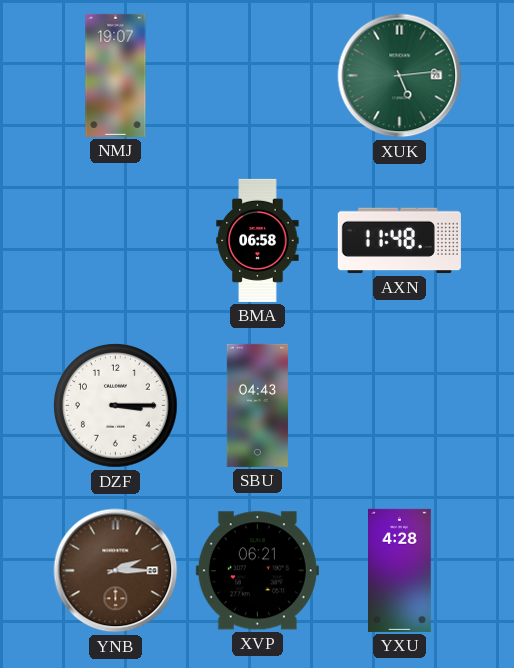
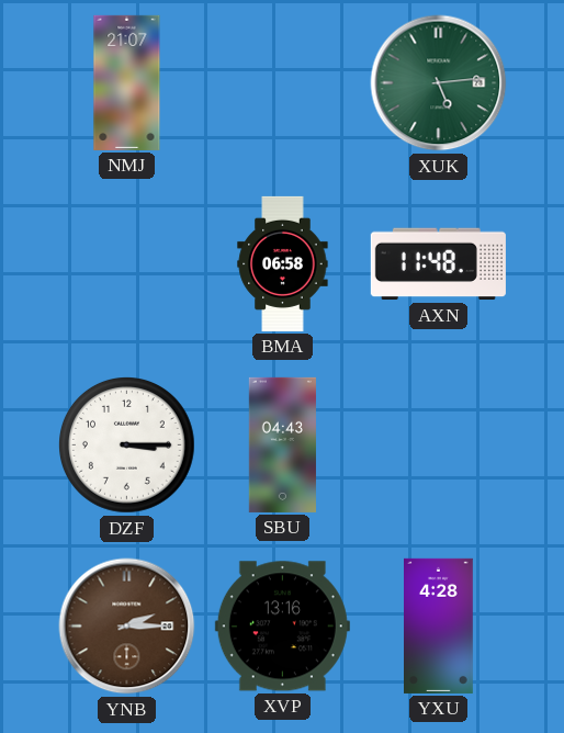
NMJ: 19:07 -> 21:07 (127, 82)
XVP: 06:21 -> 13:16 (282, 627)
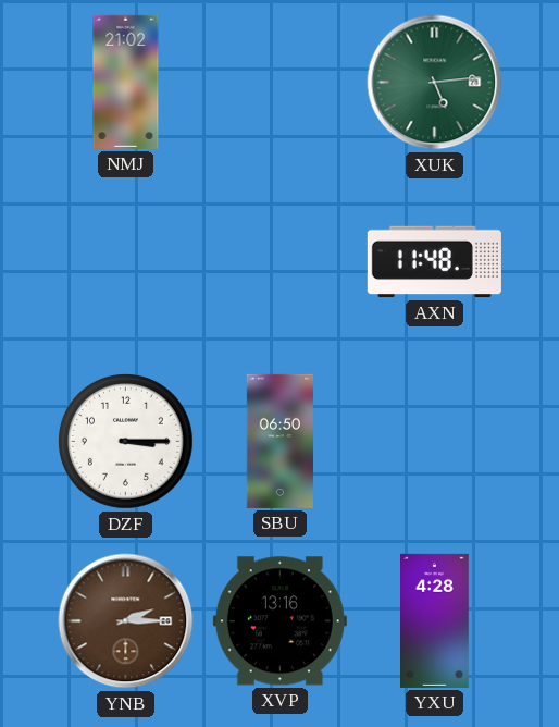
NMJ: 21:07 -> 21:02 (126, 82)
BMA: 06:58 -> none (283, 263)
SBU: 04:43 -> 06:50 (279, 441)
